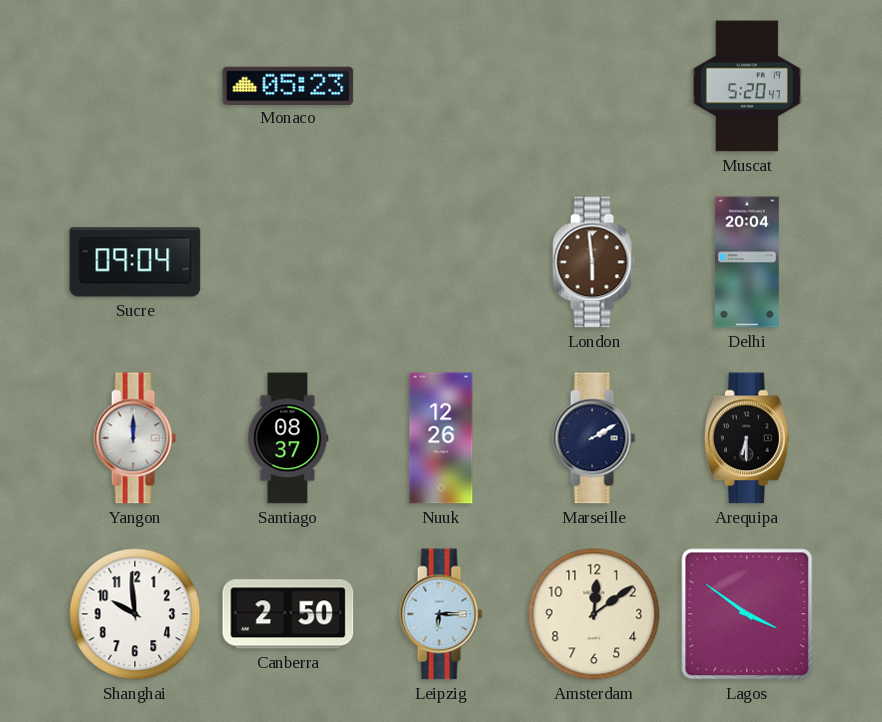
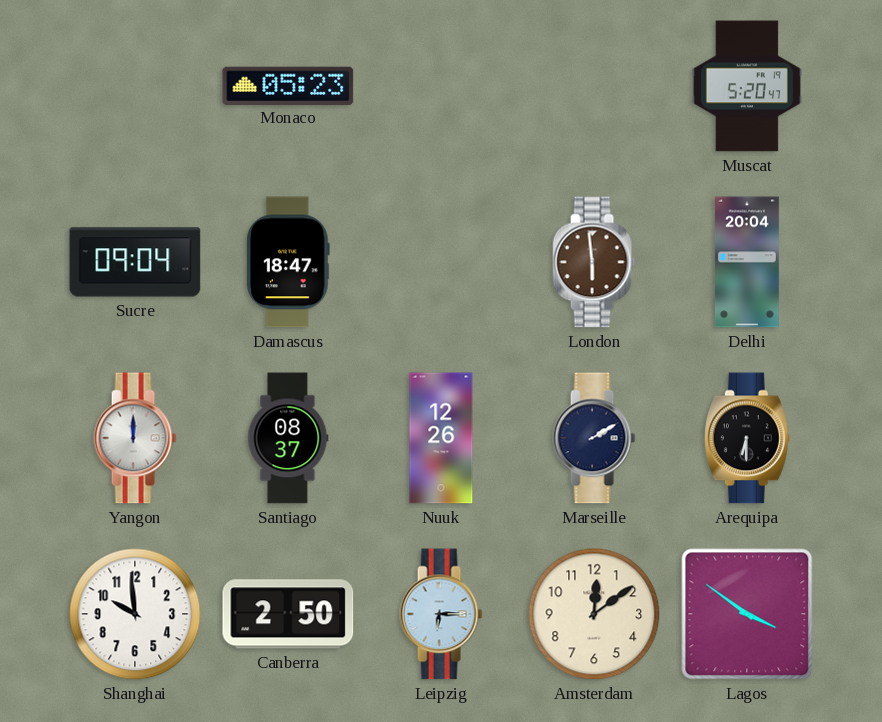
Damascus: none -> 18:47 (288, 262)
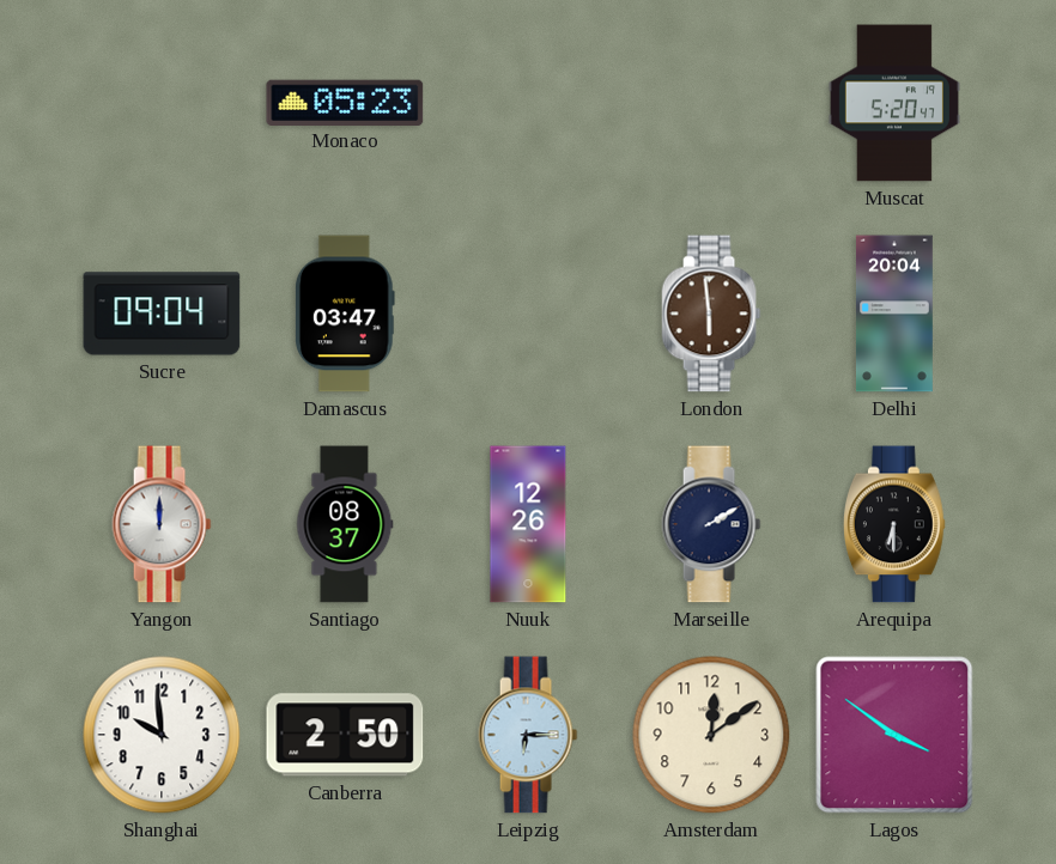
Damascus: 18:47 -> 03:47 (345, 314)
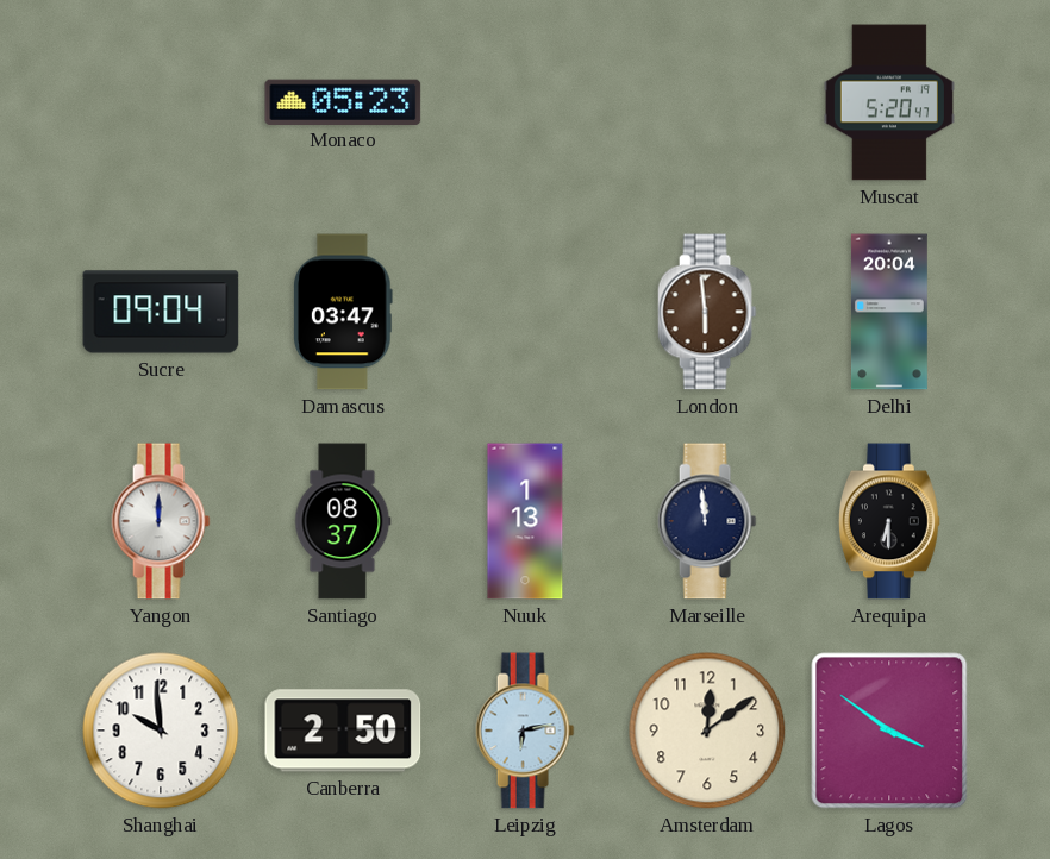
Nuuk: 12:26 -> 1:13 (525, 521)
Marseille: 2:10 -> 11:59 (707, 521)
Leipzig: 6:15 -> 6:13 (525, 731)
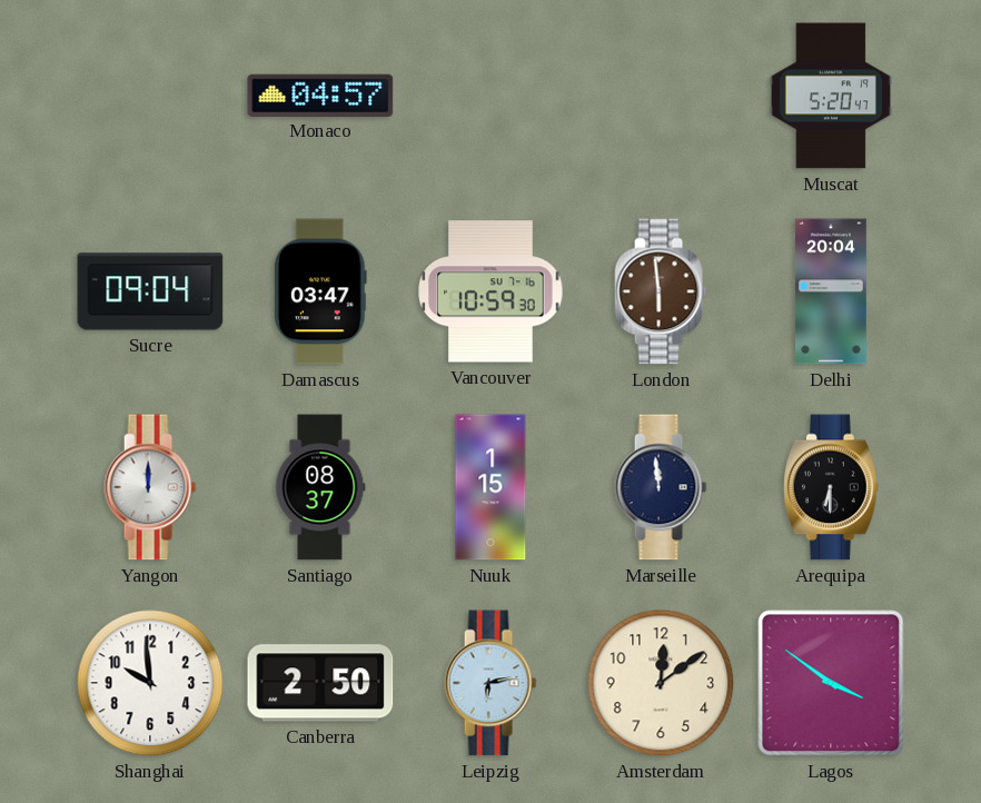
Monaco: 05:23 -> 04:57 (320, 95)
Vancouver: none -> 10:59 (490, 291)
Nuuk: 1:13 -> 1:15 (490, 487)
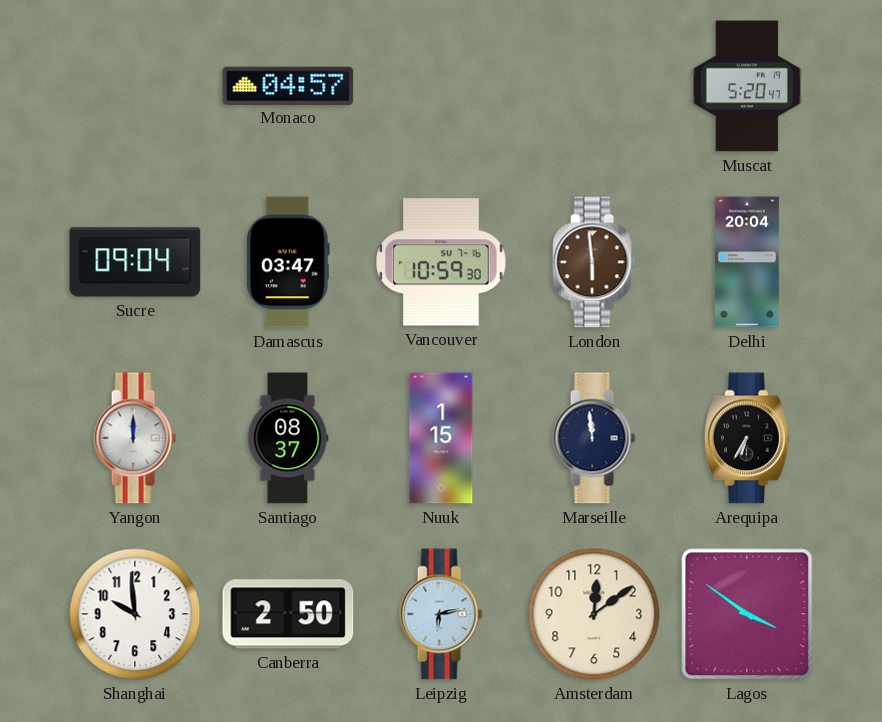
Arequipa: 6:30 -> 6:35 (747, 438)
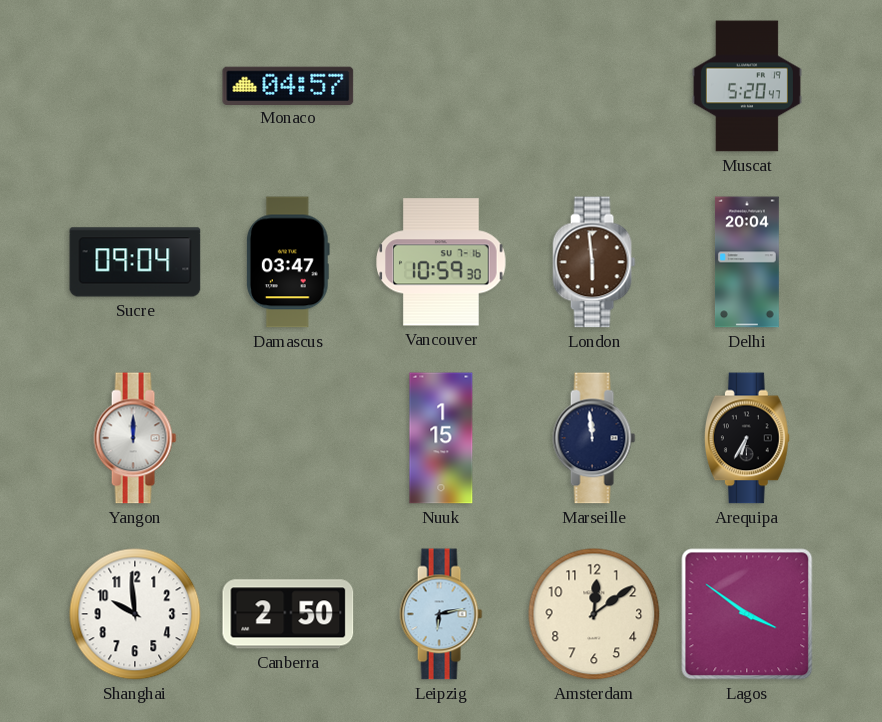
Santiago: 08:37 -> none (288, 438)
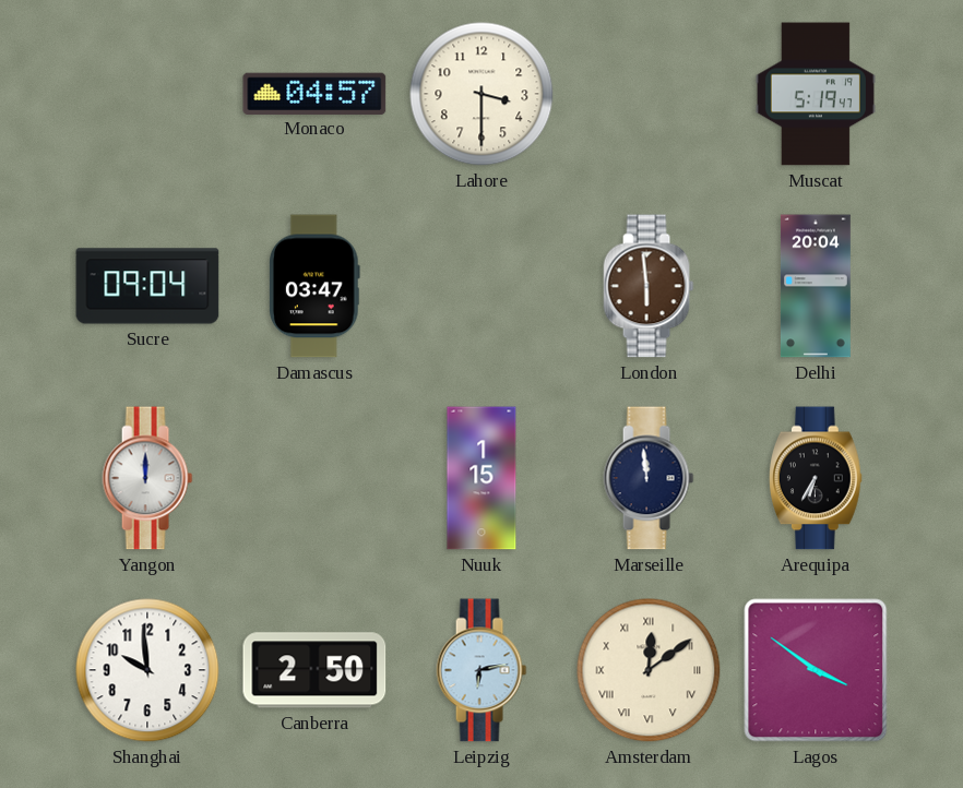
Lahore: none -> 3:30 (481, 94)
Muscat: 5:20 -> 5:19 (816, 94)
Vancouver: 10:59 -> none (441, 262)
Amsterdam numerals: Arabic -> Roman (649, 670)
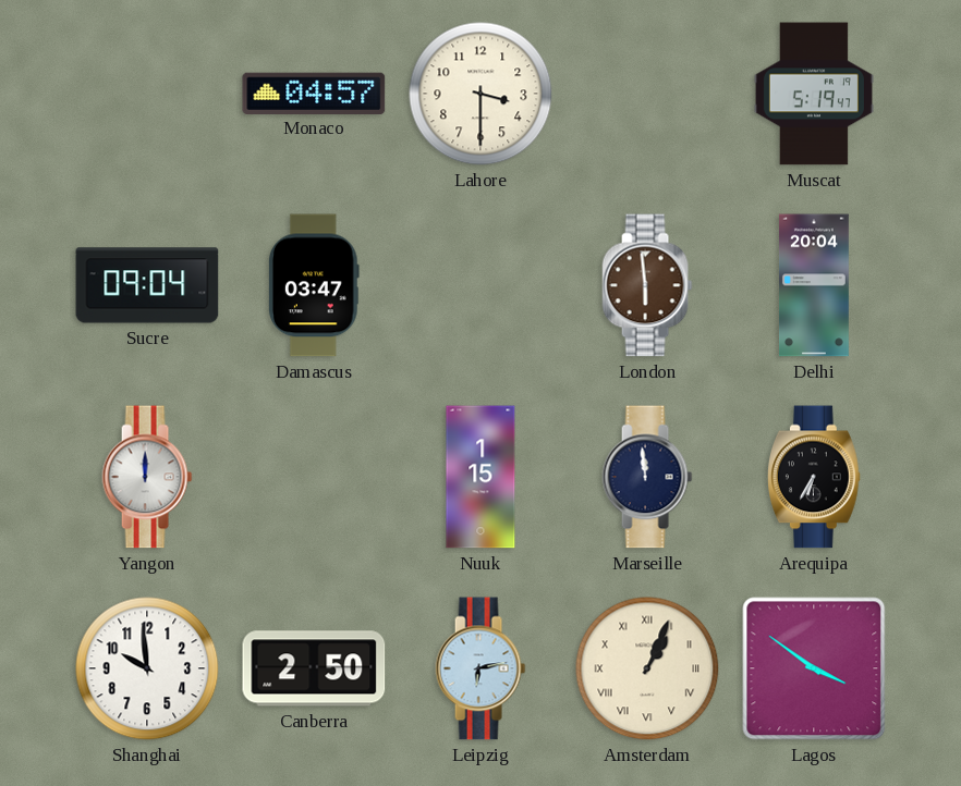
Amsterdam: 12:09 -> 1:04 (647, 668)
